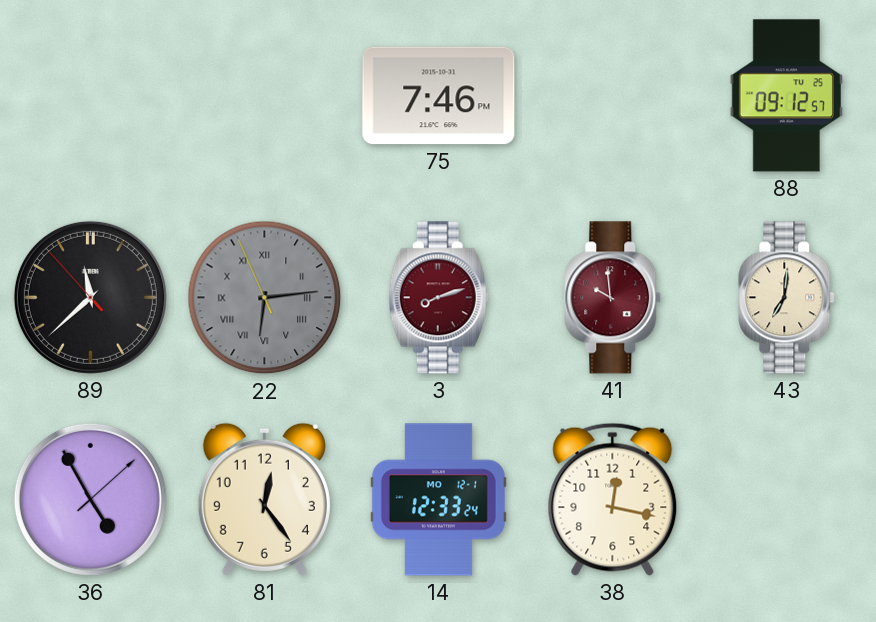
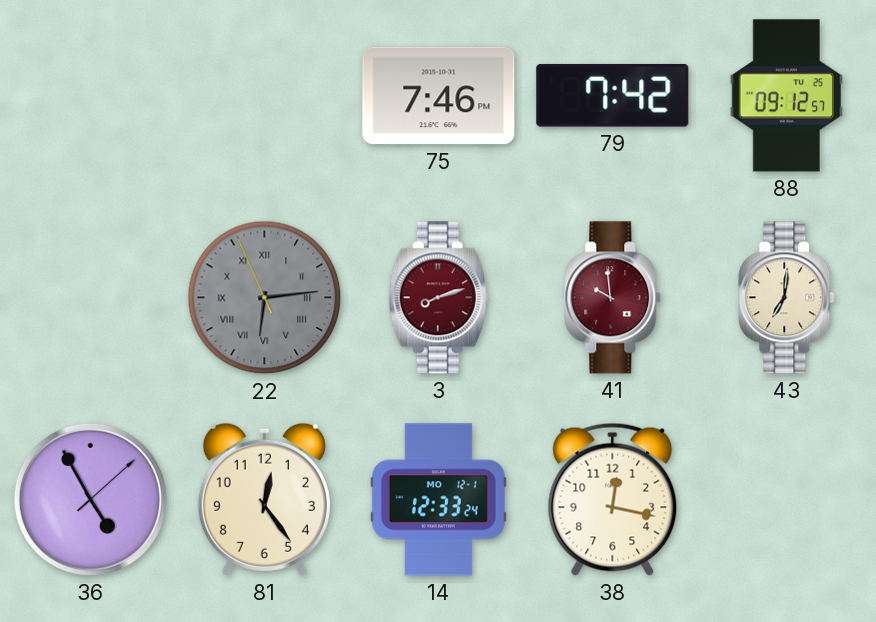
79: none -> 7:42 (613, 96)
89: 11:37 -> none (90, 297)
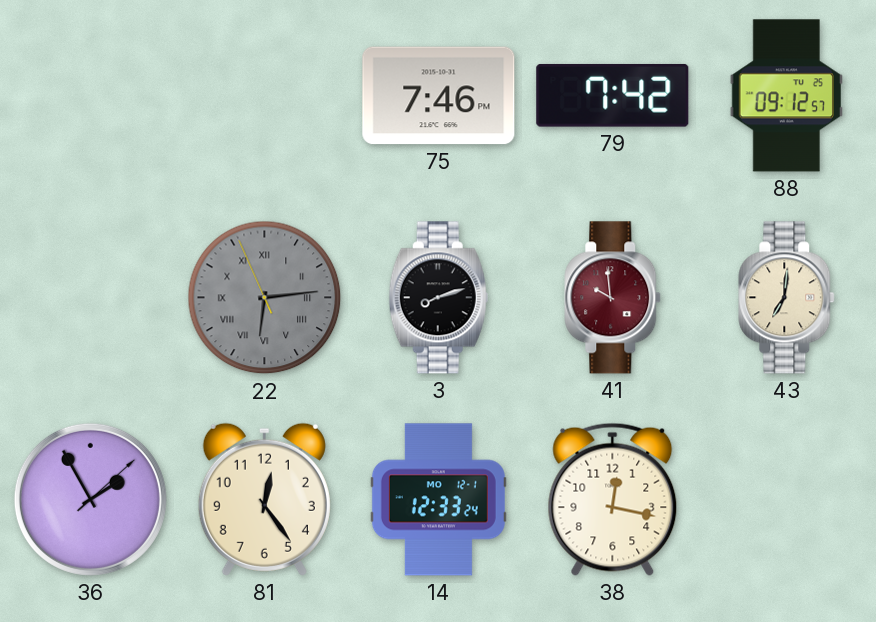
3 dial: burgundy -> black (438, 298)
36: 4:55 -> 1:55 (90, 499)
